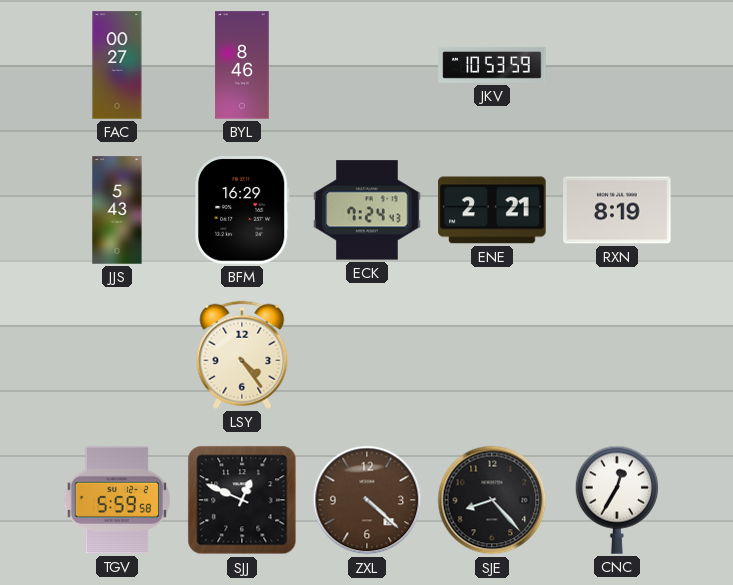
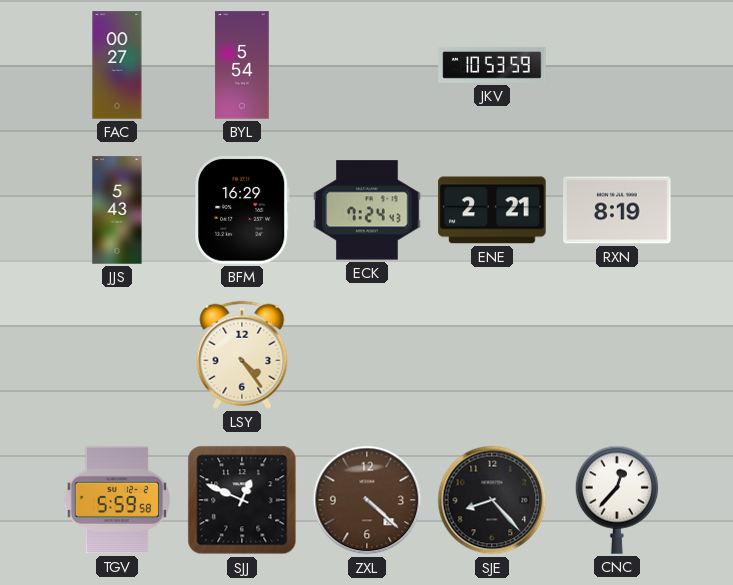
BYL: 8:46 -> 5:54 (242, 65)
CNC: 12:35 -> 12:37 (616, 500)
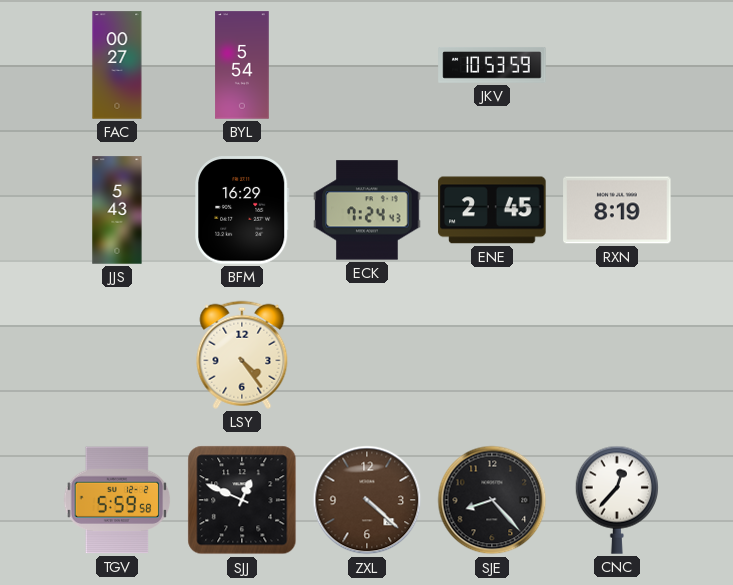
ENE: 2:21 -> 2:45 (492, 210)
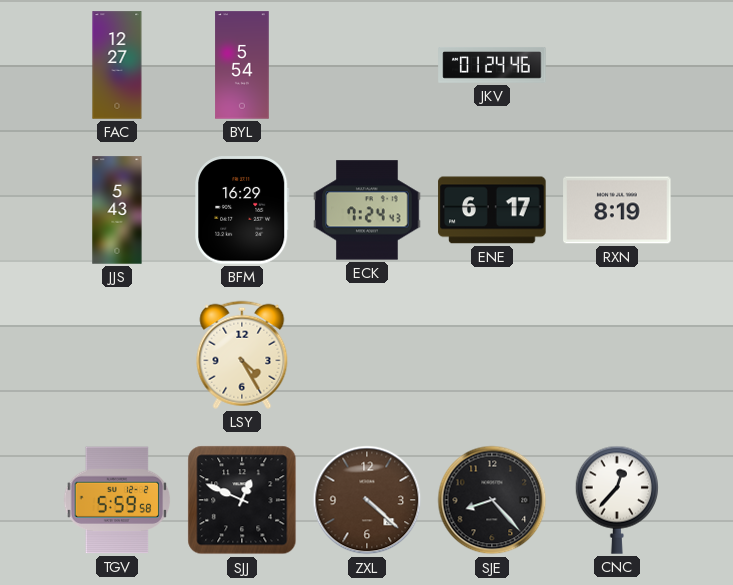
FAC: 00:27 -> 12:27 (117, 65)
JKV: 10:53 -> 01:24 (492, 65)
ENE: 2:45 -> 6:17 (492, 210)
LSY: 4:24 -> 4:25 (242, 355)
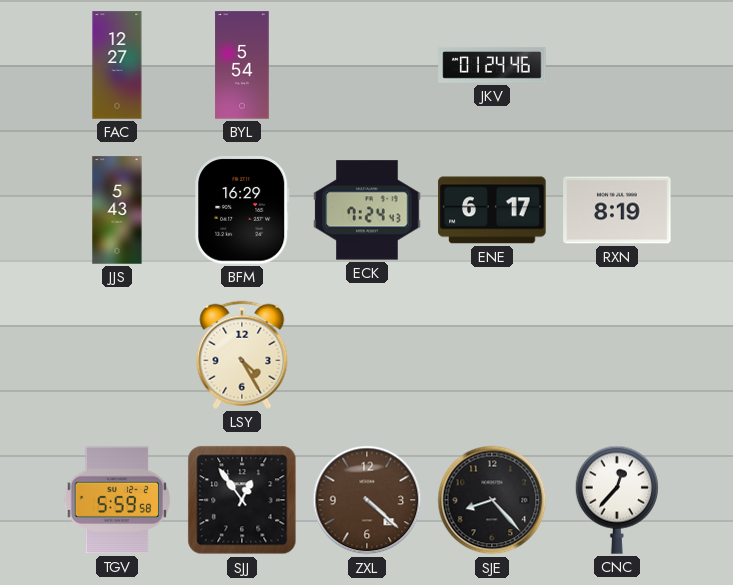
SJJ: 12:49 -> 12:54 (242, 500)
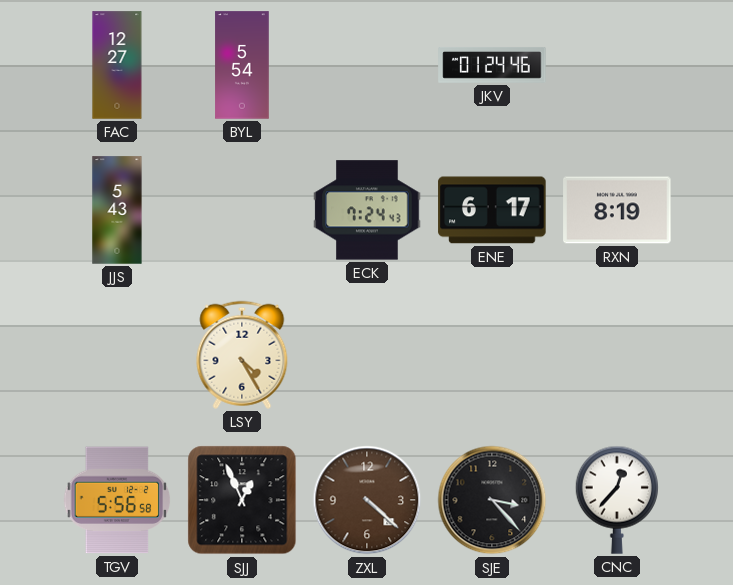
BFM: 16:29 -> none (243, 210)
TGV: 5:59 -> 5:56 (117, 500)
SJJ: 12:54 -> 12:56 (242, 500)
SJE: 8:23 -> 3:23 (492, 500)
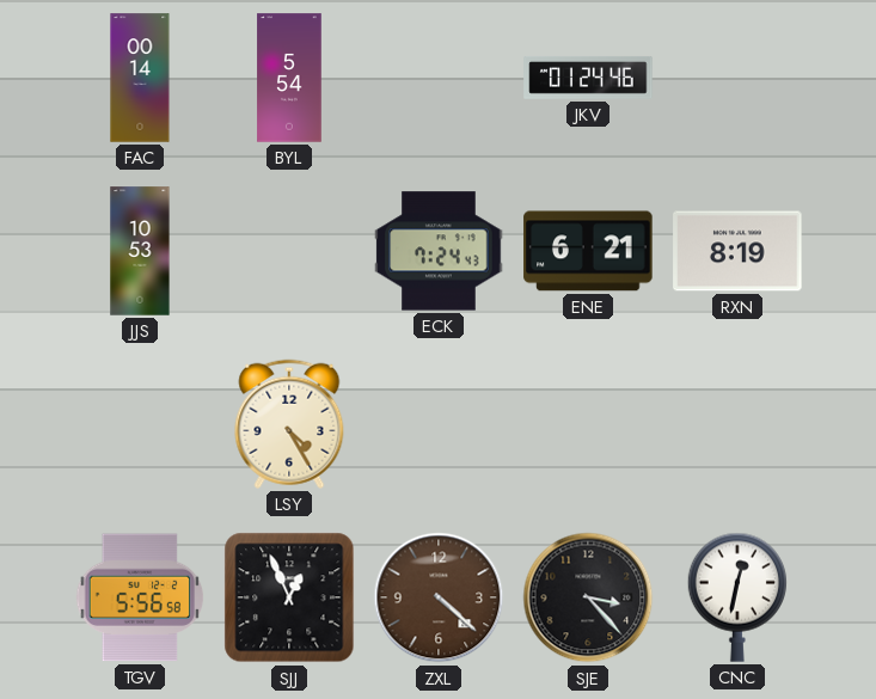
FAC: 12:27 -> 00:14 (140, 78)
JJS: 5:43 -> 10:53 (140, 251)
ENE: 6:17 -> 6:21 (588, 251)
CNC: 12:37 -> 12:32 (736, 597)
